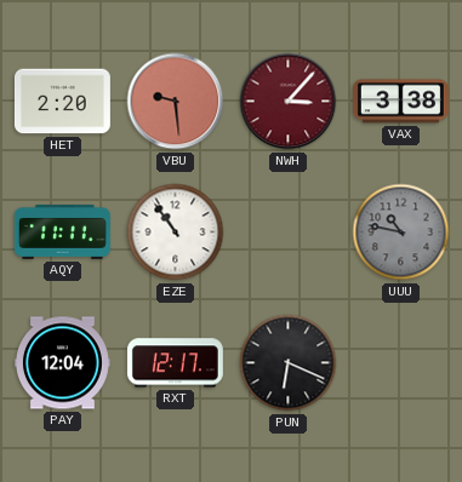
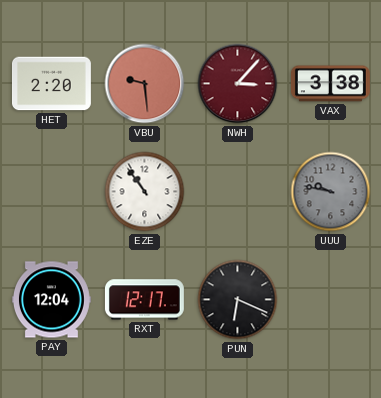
AQY: 11:11 -> none (62, 231)
UUU: 10:47 -> 9:47 (331, 192)
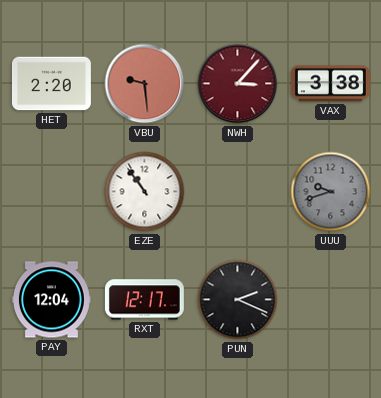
UUU: 9:47 -> 9:42 (331, 192)
PUN: 6:19 -> 2:19 (238, 300)
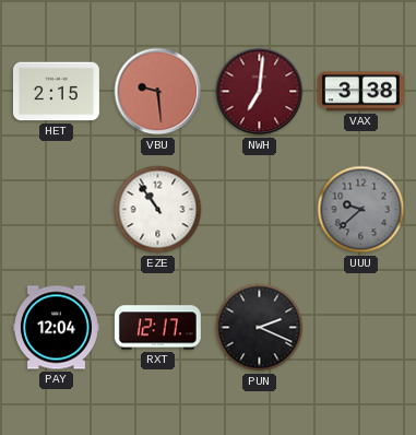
HET: 2:20 -> 2:15 (56, 92)
NWH: 3:07 -> 7:01 (260, 92)
UUU: 9:42 -> 9:38 (361, 210)
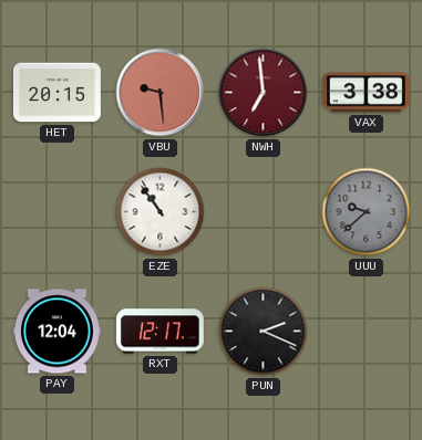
HET: 2:15 -> 20:15 (56, 93)
NWH: 7:01 -> 6:59 (264, 93)
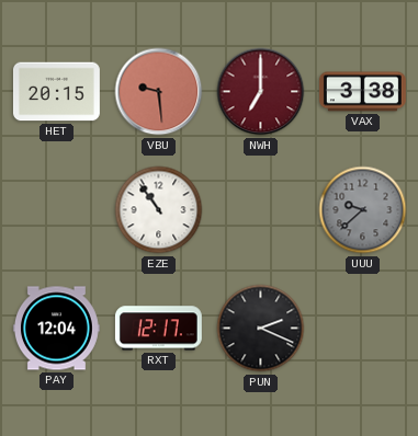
NWH: 6:59 -> 7:00 (261, 92)
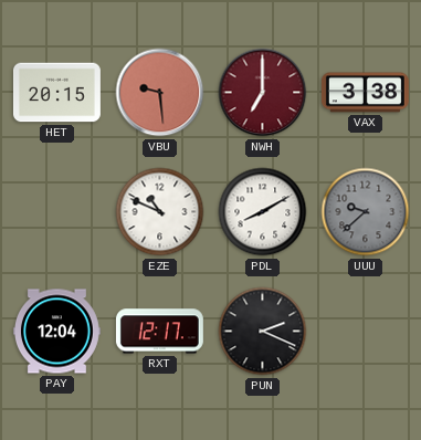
EZE: 10:54 -> 10:49 (160, 212)
PDL: none -> 8:10 (263, 212)
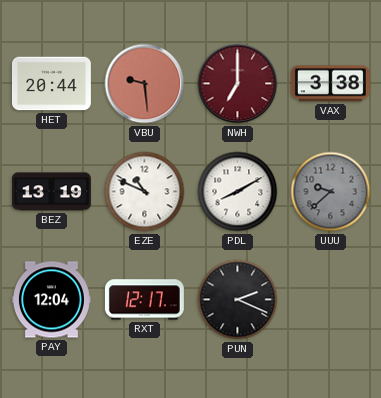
HET: 20:15 -> 20:44 (51, 84)
BEZ: none -> 13:19 (51, 192)
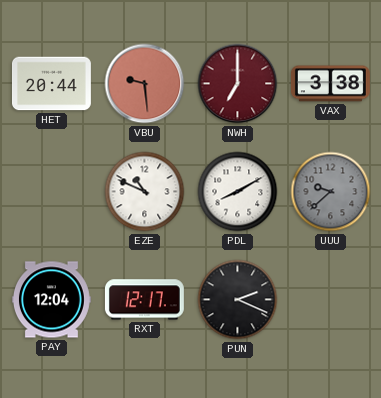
BEZ: 13:19 -> none (51, 192)
